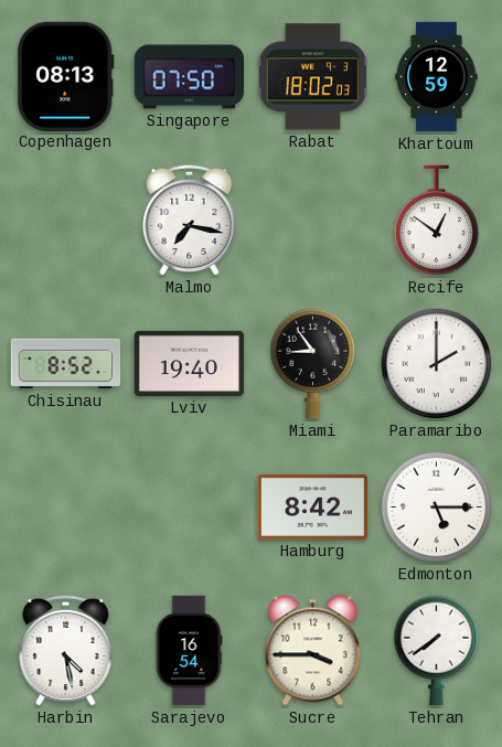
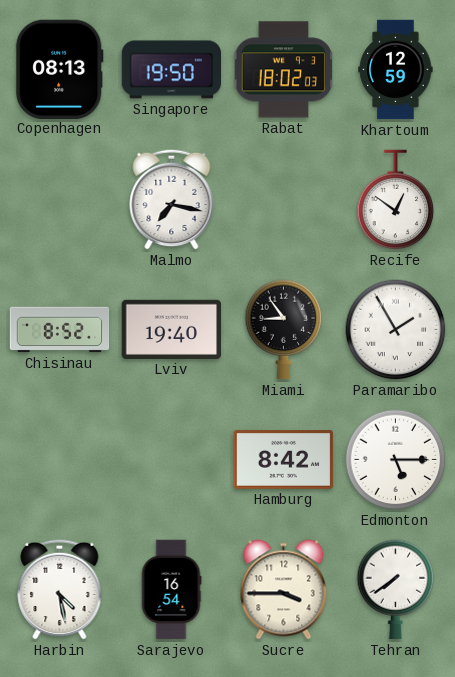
Singapore: 07:50 -> 19:50 (172, 70)
Paramaribo: 2:00 -> 1:55 (396, 330)
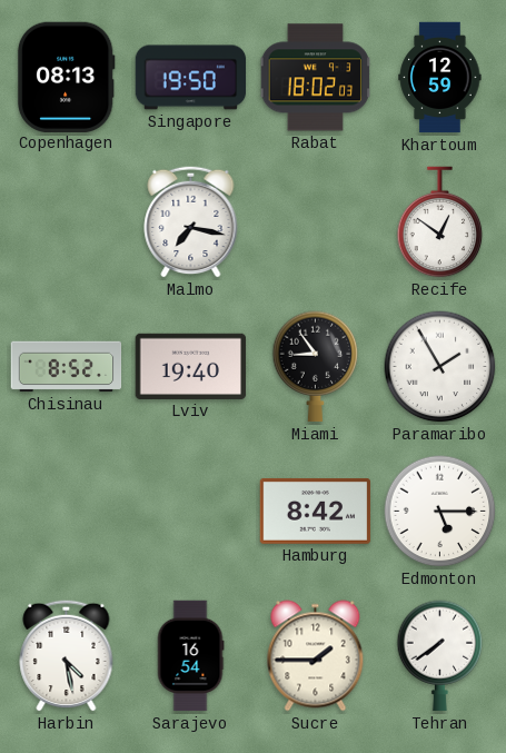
Sucre: 3:45 -> 1:45 (316, 656)
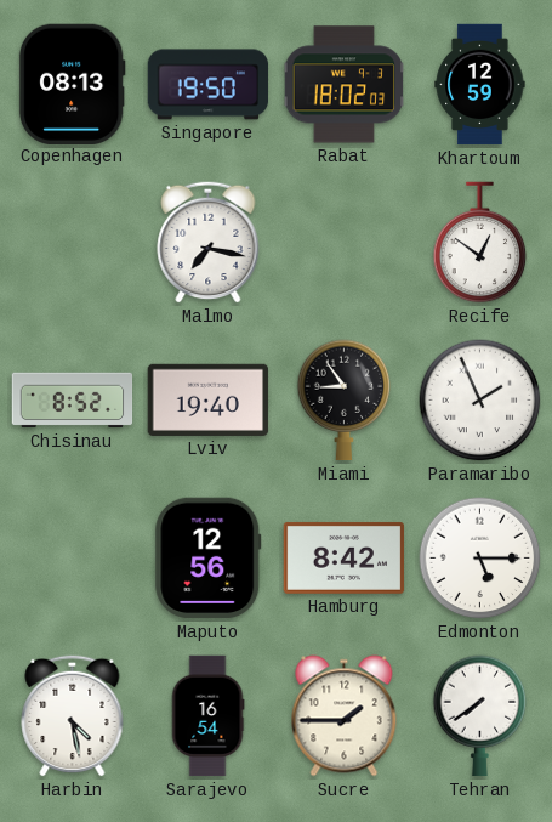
Paramaribo: 1:55 -> 1:56 (480, 401)
Maputo: none -> 12:56 (209, 559)
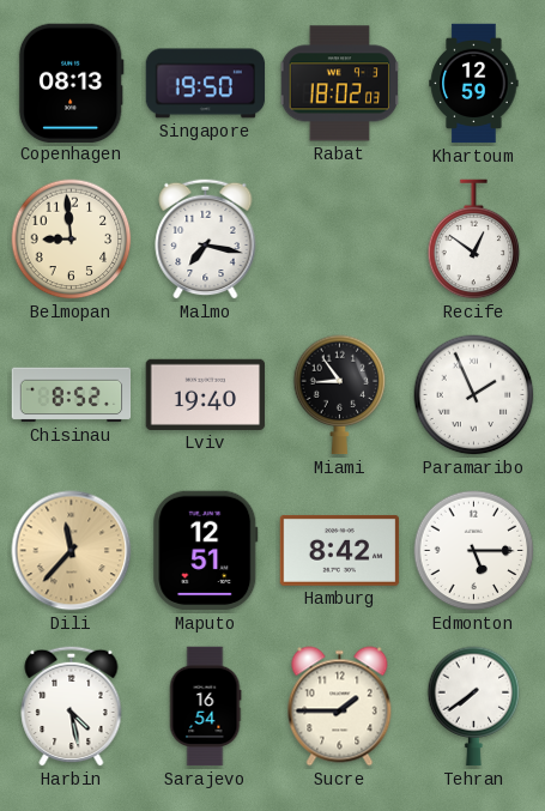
Belmopan: none -> 8:59 (72, 240)
Dili: none -> 11:37 (72, 551)
Maputo: 12:56 -> 12:51 (206, 551)
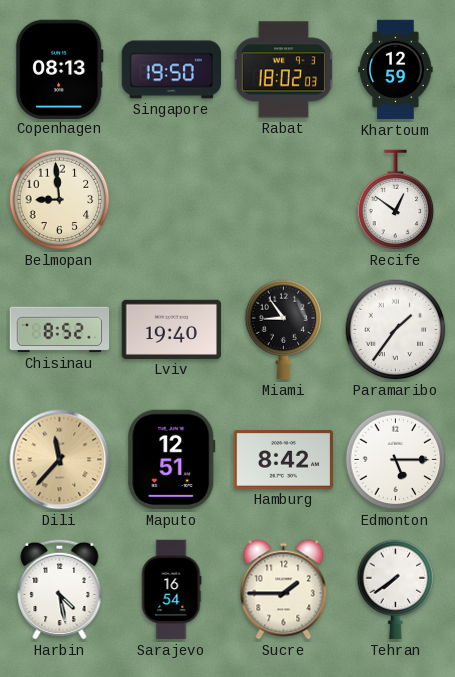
Malmo: 7:17 -> none (206, 238)
Paramaribo: 1:56 -> 1:36 (396, 330)
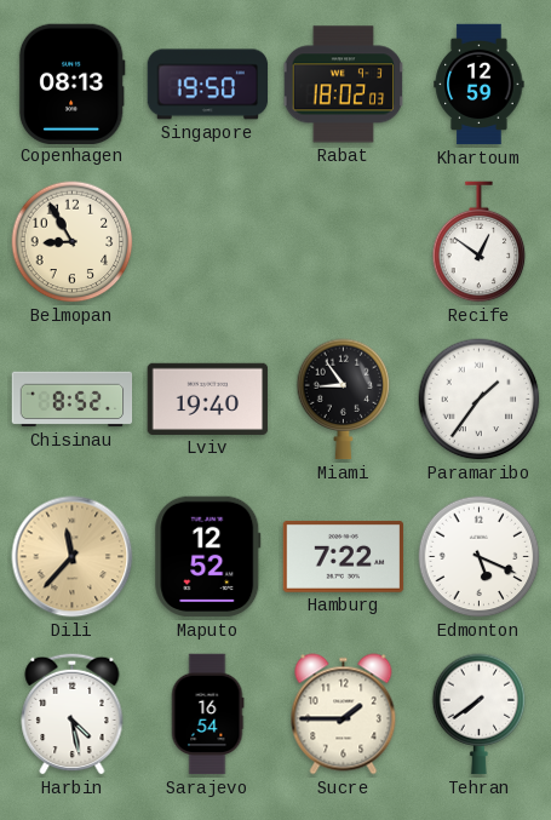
Belmopan: 8:59 -> 8:55 (73, 242)
Maputo: 12:51 -> 12:52 (208, 557)
Hamburg: 8:42 -> 7:22 (344, 556)
Edmonton: 5:15 -> 5:19 (480, 557)
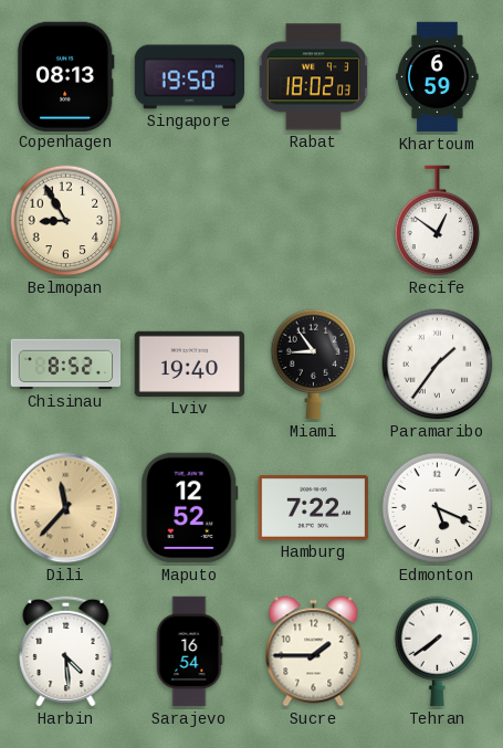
Khartoum: 12:59 -> 6:59 (438, 77)
Harbin: 4:28 -> 4:29 (66, 651)
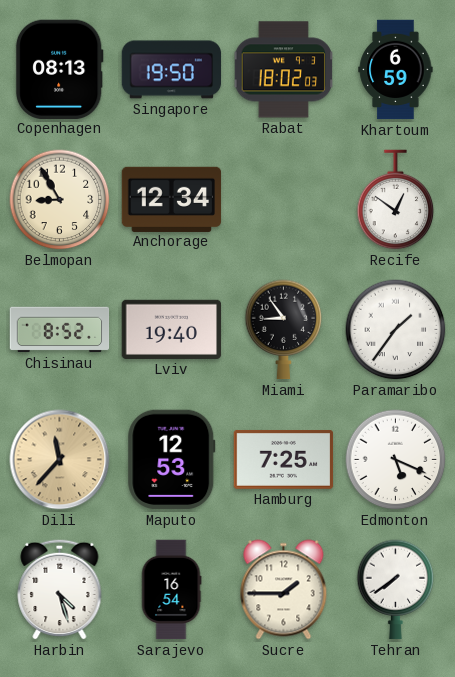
Anchorage: none -> 12:34 (172, 199)
Maputo: 12:52 -> 12:53 (172, 460)
Hamburg: 7:22 -> 7:25 (284, 459)
Harbin: 4:29 -> 4:27 (60, 589)
